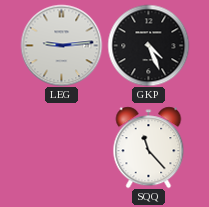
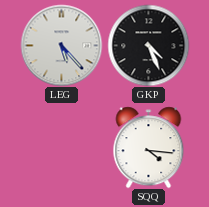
LEG: 9:14 -> 5:23 (61, 45)
SQQ: 11:23 -> 4:16 (149, 147)
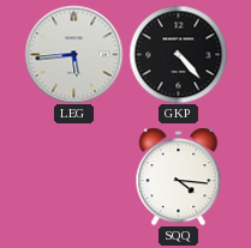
LEG: 5:23 -> 5:44 (73, 54)
GKP: 4:26 -> 4:23 (178, 54)
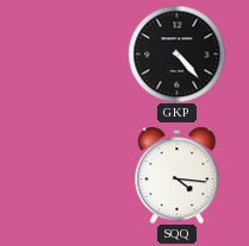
LEG: 5:44 -> none (73, 54)
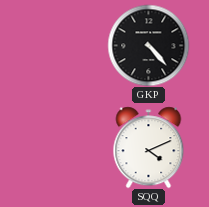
SQQ: 4:16 -> 4:11 (149, 147)
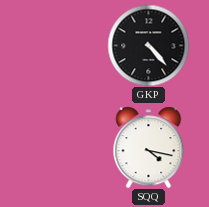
SQQ: 4:11 -> 4:17 (149, 147)
